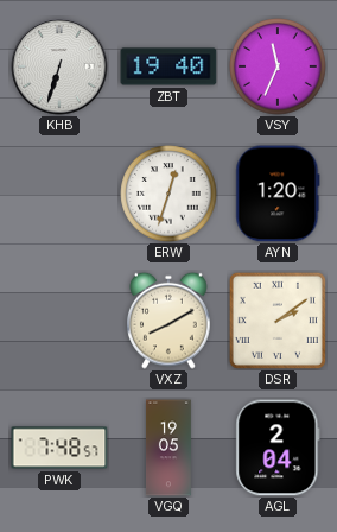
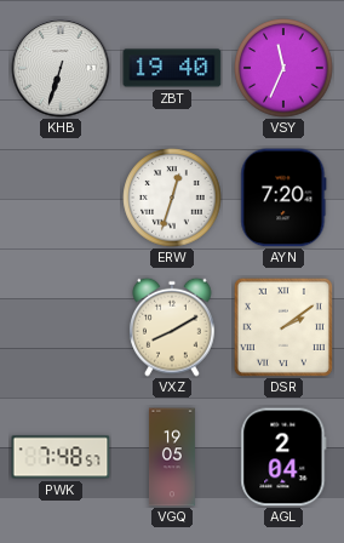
AYN: 1:20 -> 7:20 (283, 198)
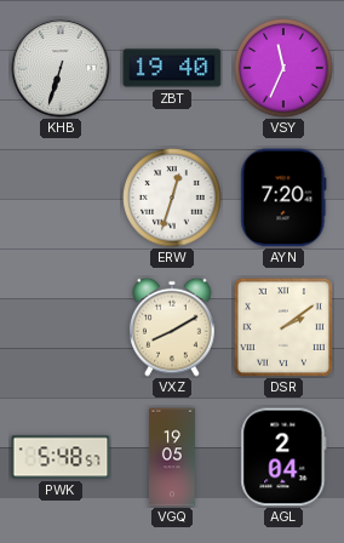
PWK: 7:48 -> 5:48 (61, 457)
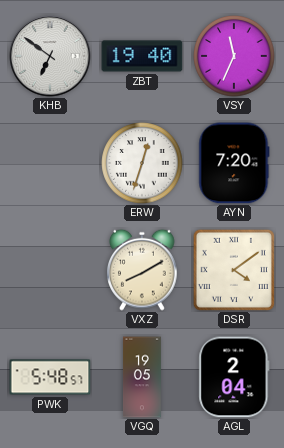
KHB: 6:33 -> 6:51 (50, 56)
DSR: 2:09 -> 4:09 (234, 270)
